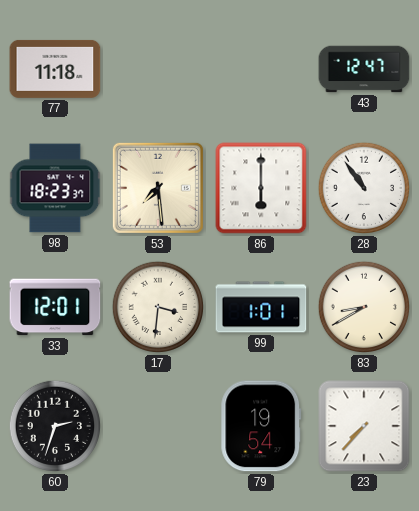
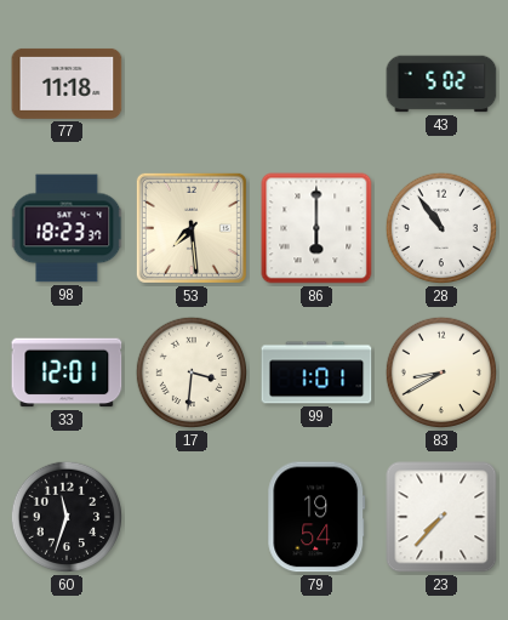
43: 12:47 -> 5:02 (441, 84)
60: 2:33 -> 11:33 (67, 517)
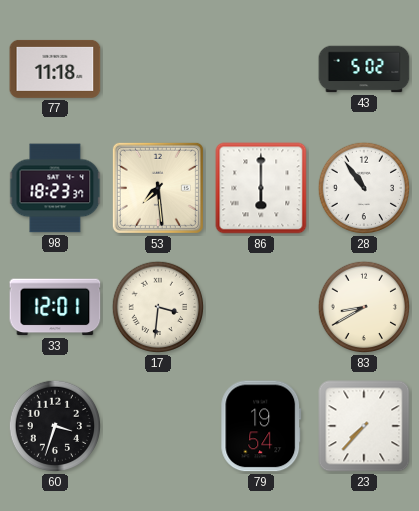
99: 1:01 -> none (316, 372)
60: 11:33 -> 3:33 (55, 426)
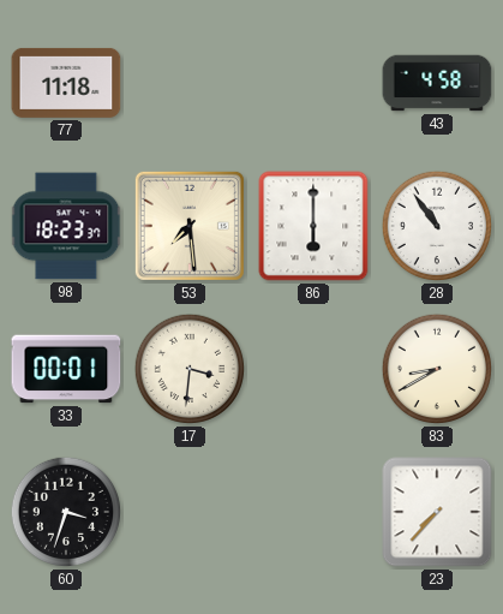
43: 5:02 -> 4:58 (437, 83)
33: 12:01 -> 00:01 (66, 369)
79: 19:54 -> none (261, 426)
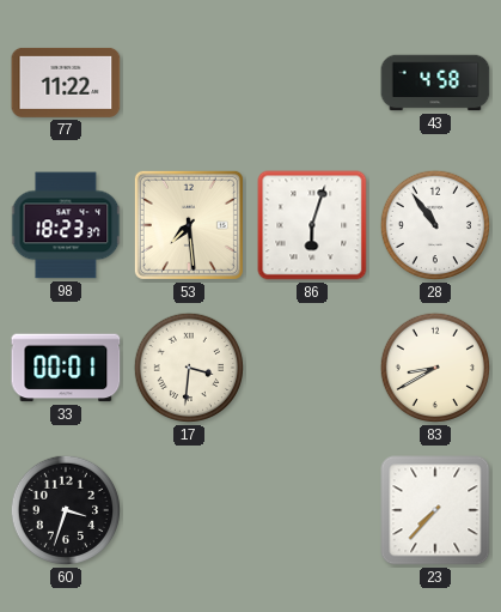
77: 11:18 -> 11:22 (66, 83)
86: 6:00 -> 6:03 (312, 225)
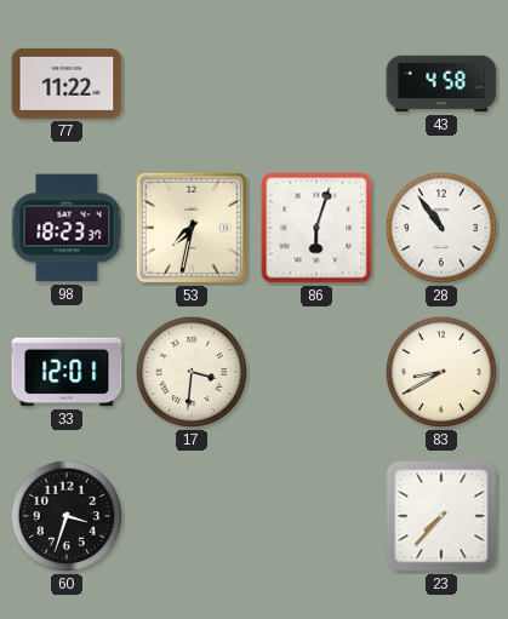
53: 7:29 -> 7:32 (192, 228)
33: 00:01 -> 12:01 (67, 372)
